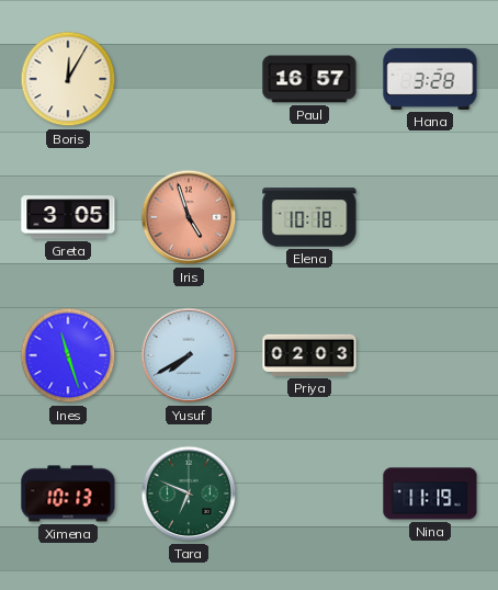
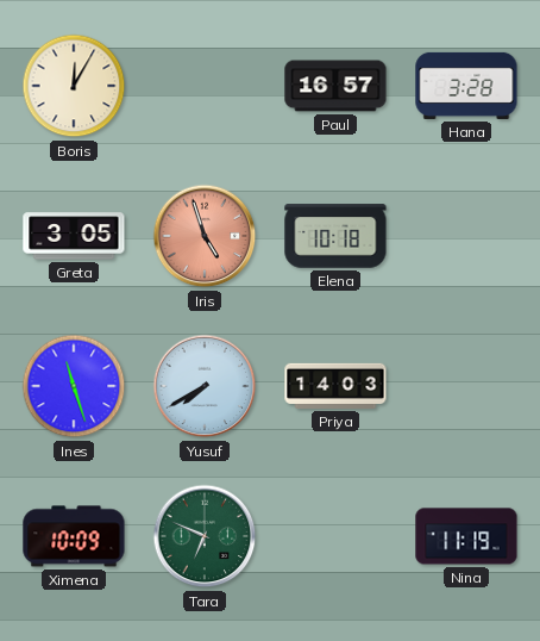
Priya: 02:03 -> 14:03 (335, 386)
Ximena: 10:13 -> 10:09 (74, 536)
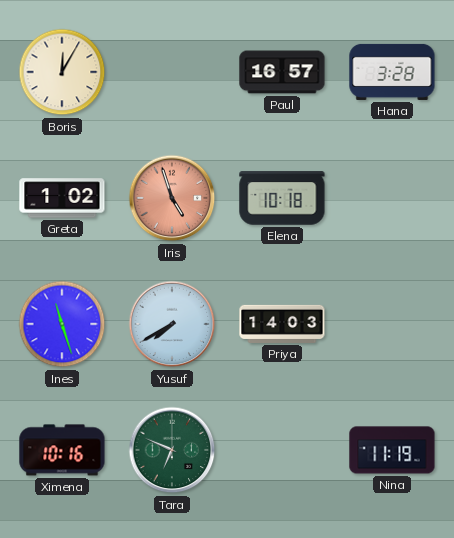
Greta: 3:05 -> 1:02 (62, 198)
Ximena: 10:09 -> 10:16 (62, 450)
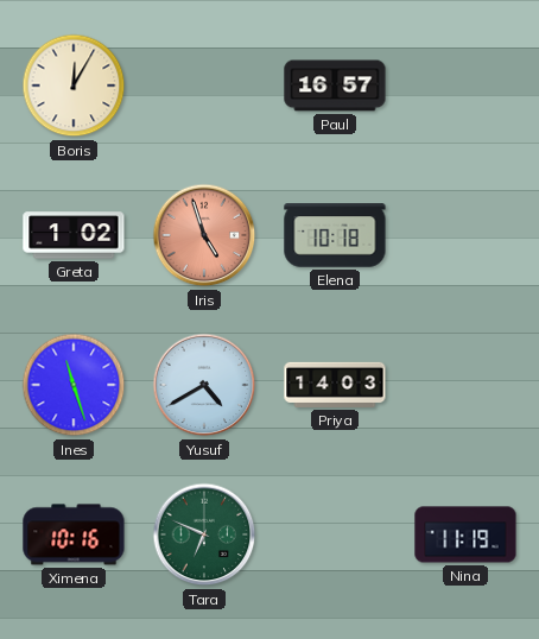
Hana: 3:28 -> none (392, 72)
Yusuf: 7:40 -> 4:40 (204, 385)
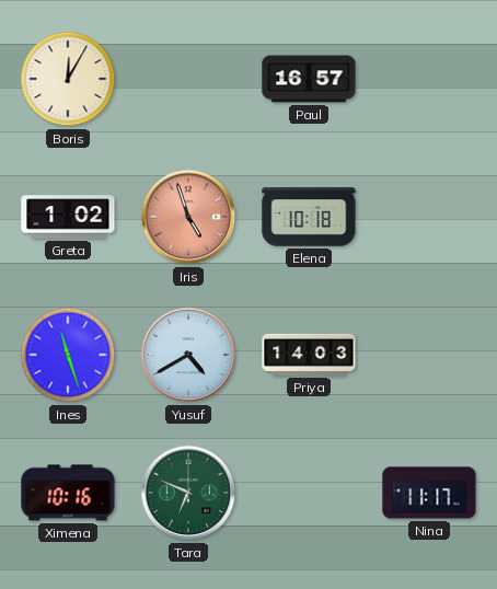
Nina: 11:19 -> 11:17 (429, 493)
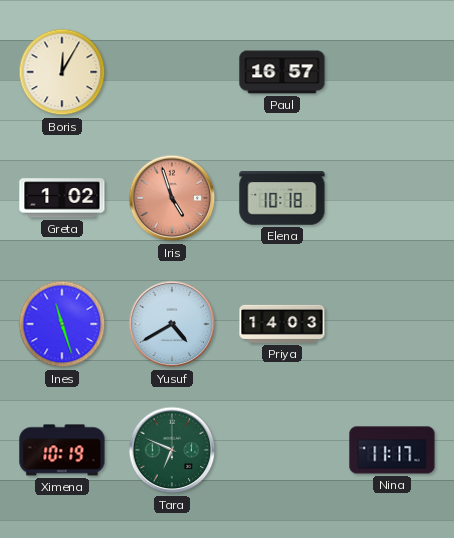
Ximena: 10:16 -> 10:19 (62, 450)
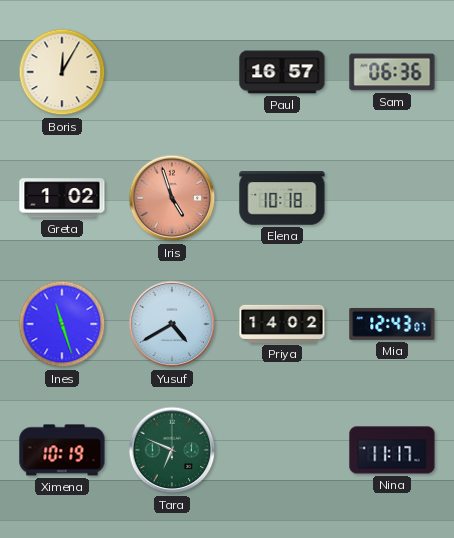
Sam: none -> 06:36 (392, 72)
Priya: 14:03 -> 14:02 (282, 324)
Mia: none -> 12:43 (392, 324)
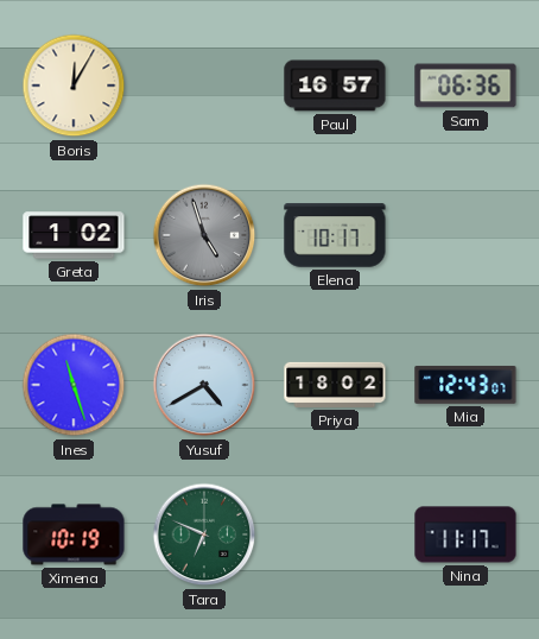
Iris dial: salmon -> grey (204, 235)
Elena: 10:18 -> 10:17 (335, 235)
Priya: 14:02 -> 18:02 (335, 385)
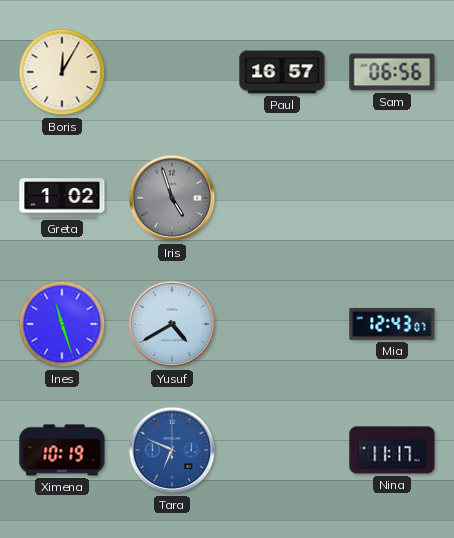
Sam: 06:36 -> 06:56 (392, 72)
Elena: 10:17 -> none (335, 235)
Priya: 18:02 -> none (335, 385)
Tara dial: green -> blue (172, 450)
